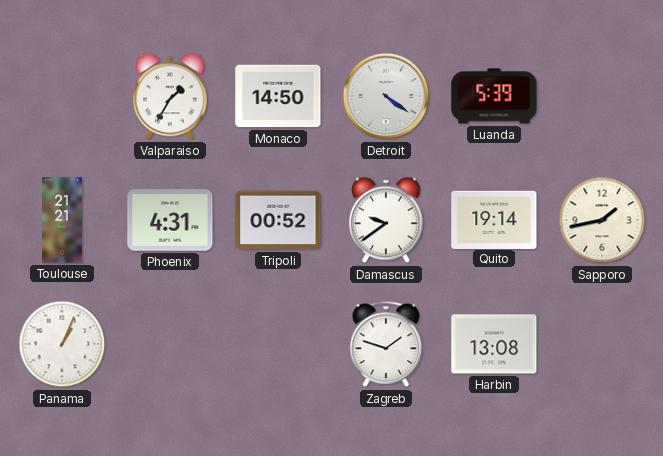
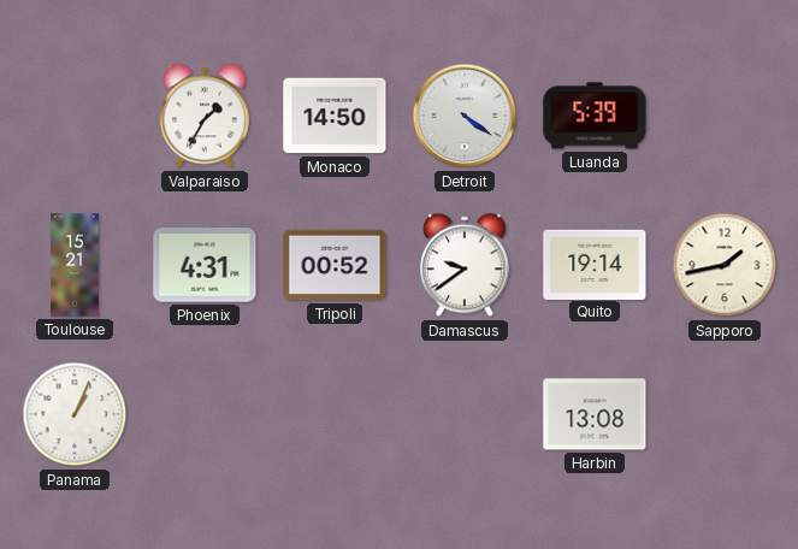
Toulouse: 21:21 -> 15:21 (75, 265)
Zagreb: 1:48 -> none (386, 344)
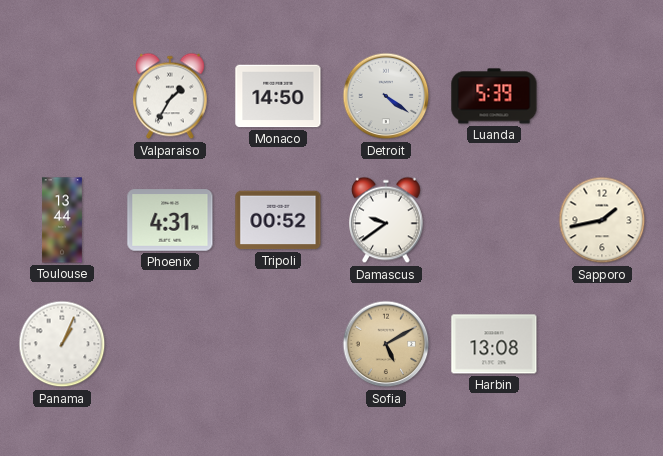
Toulouse: 15:21 -> 13:44 (62, 220)
Quito: 19:14 -> none (595, 264)
Sofia: none -> 5:10 (386, 344)
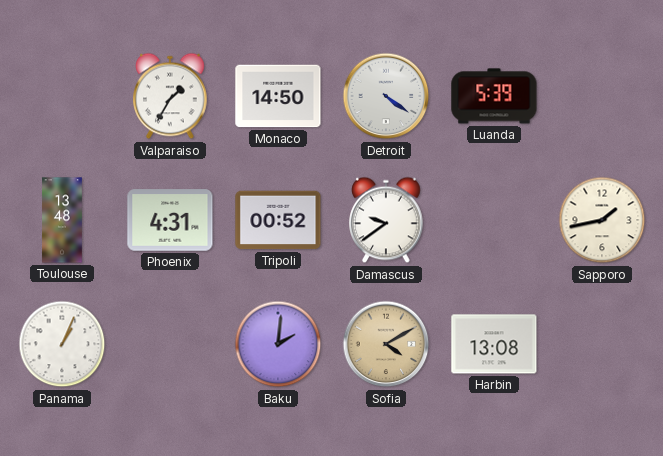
Toulouse: 13:44 -> 13:48 (62, 220)
Baku: none -> 2:01 (278, 344)
Sofia: 5:10 -> 4:10 (386, 344)
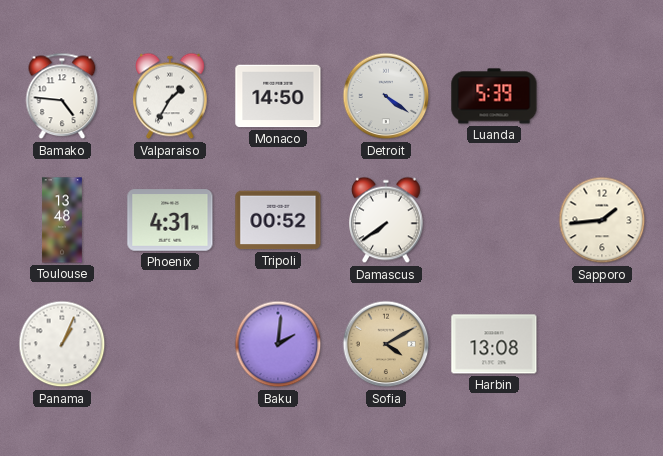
Bamako: none -> 4:46 (62, 96)
Damascus: 9:39 -> 7:39 (386, 220)
Sapporo: 1:43 -> 1:44 (602, 220)
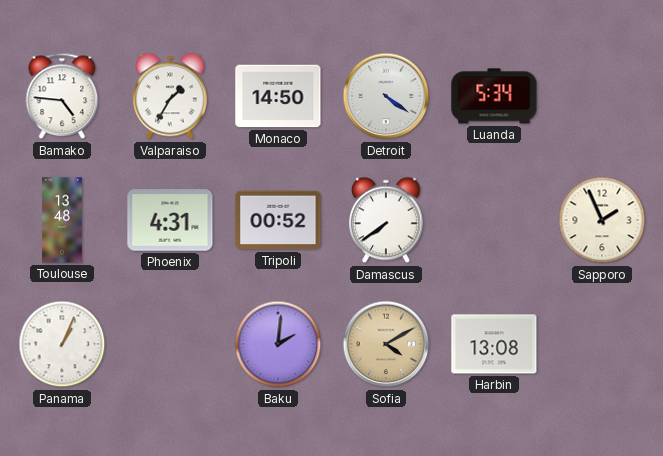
Luanda: 5:39 -> 5:34 (494, 96)
Sapporo: 1:44 -> 1:56 (602, 220)
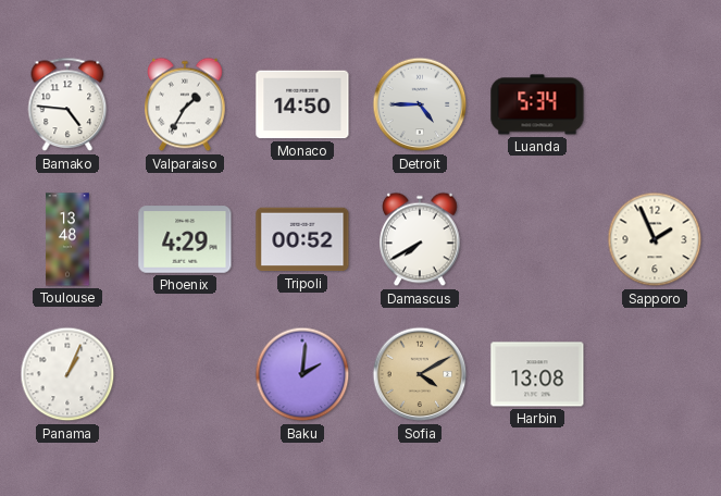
Detroit: 4:21 -> 4:45 (420, 104)
Phoenix: 4:31 -> 4:29 (185, 239)
Damascus: 7:39 -> 7:40 (420, 239)
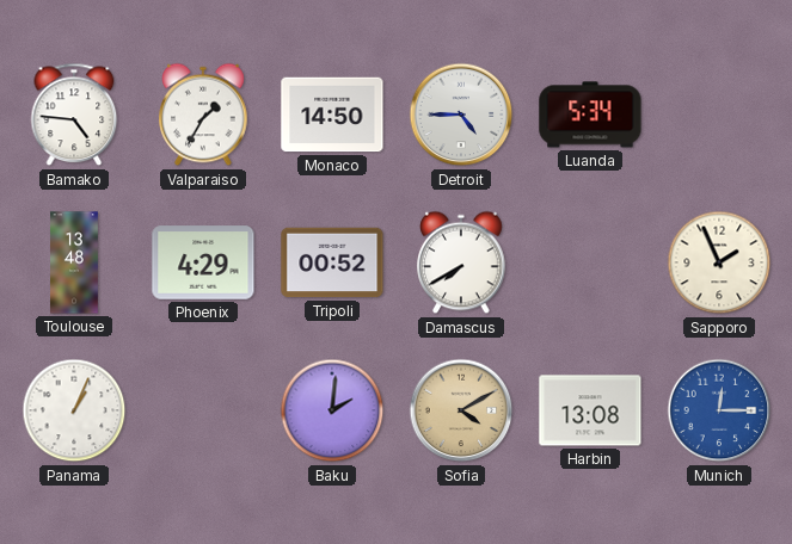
Munich: none -> 12:15 (719, 410)
